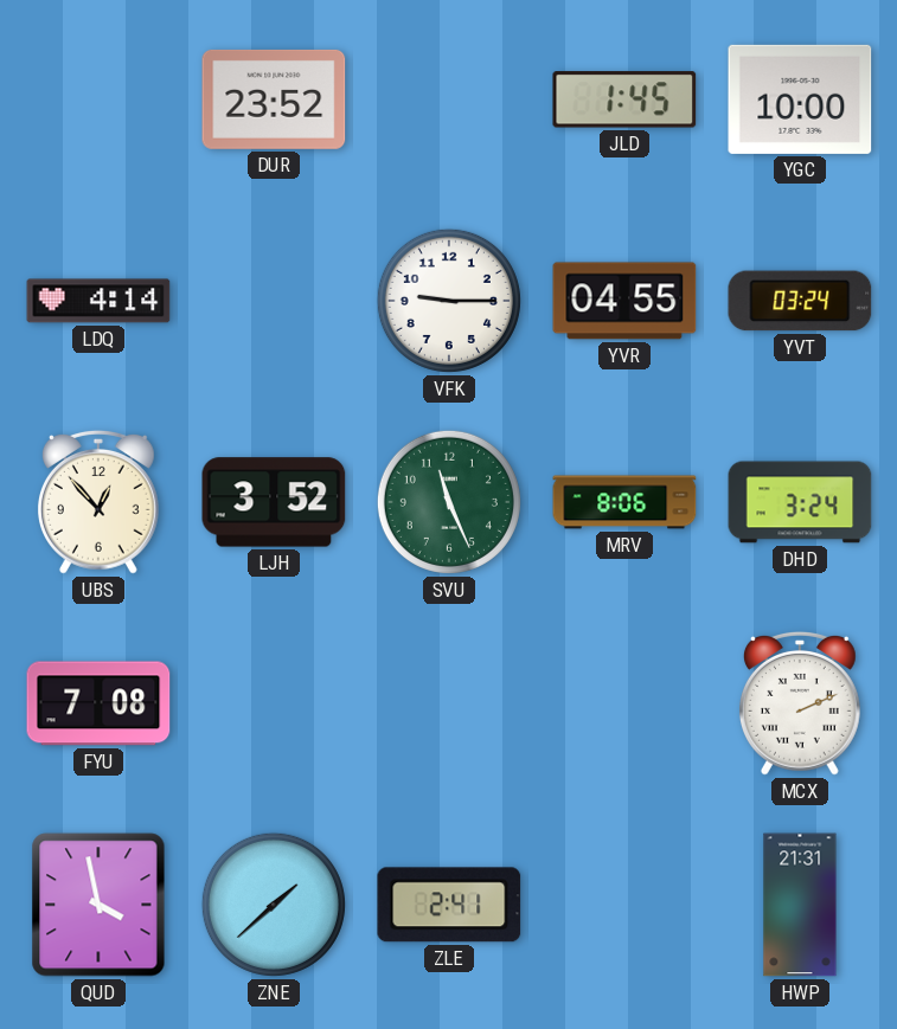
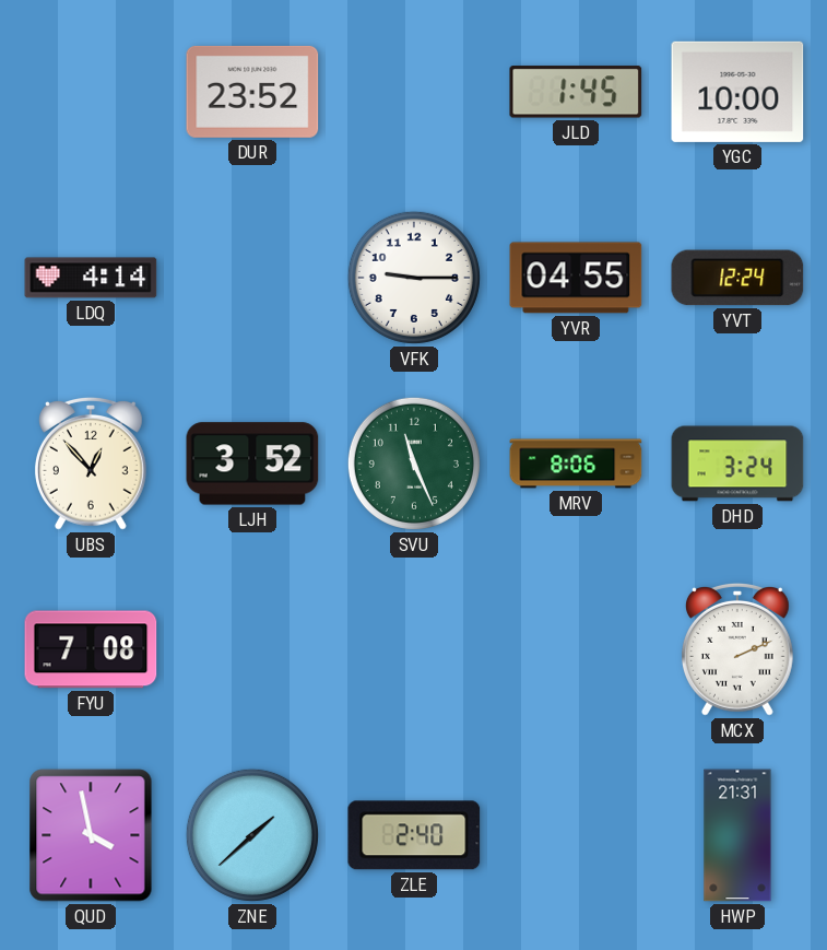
YVT: 03:24 -> 12:24 (737, 278)
ZLE: 2:41 -> 2:40 (414, 835)
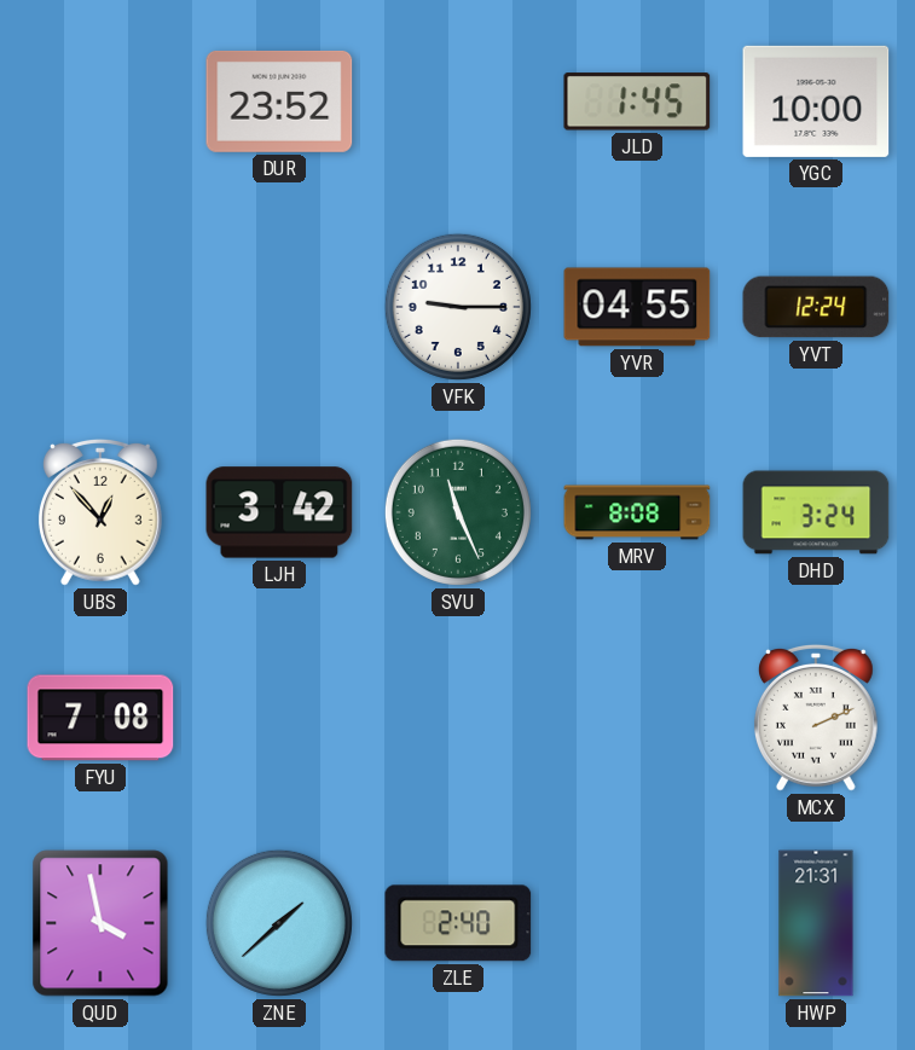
LDQ: 4:14 -> none (91, 278)
LJH: 3:52 -> 3:42 (279, 512)
MRV: 8:06 -> 8:08 (637, 512)
